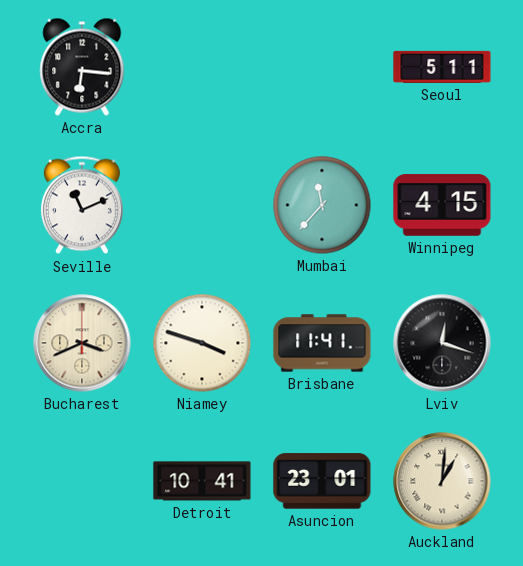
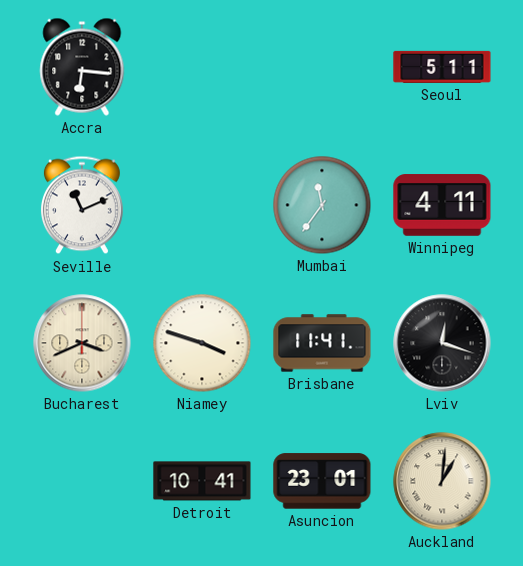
Mumbai: 11:37 -> 11:36 (322, 205)
Winnipeg: 4:15 -> 4:11 (442, 205)
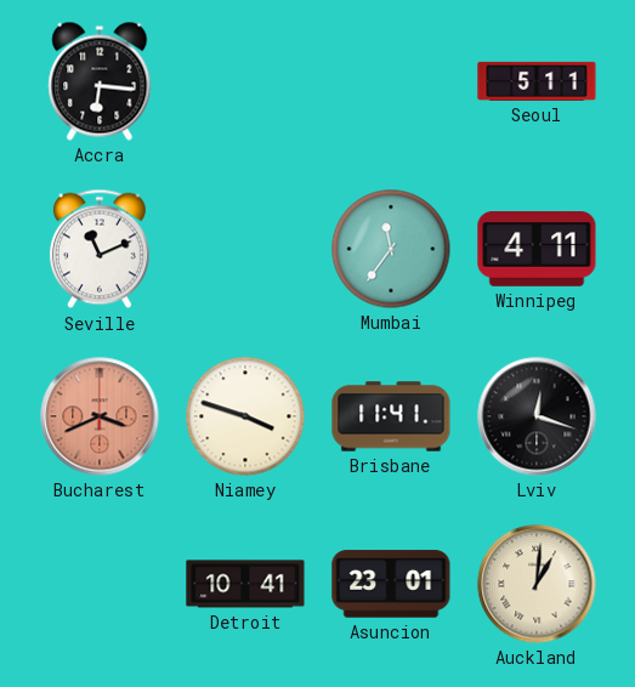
Bucharest dial: cream -> salmon (100, 416)
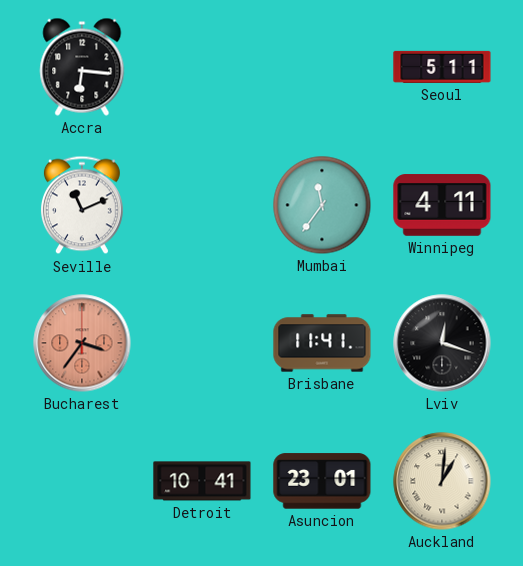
Bucharest: 3:41 -> 3:36 (82, 343)
Niamey: 3:48 -> none (245, 416)
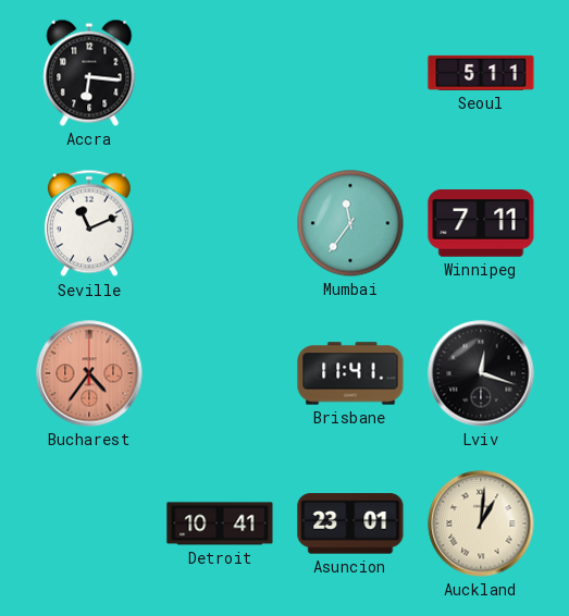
Winnipeg: 4:11 -> 7:11 (481, 223)
Bucharest: 3:36 -> 4:36 (89, 373)
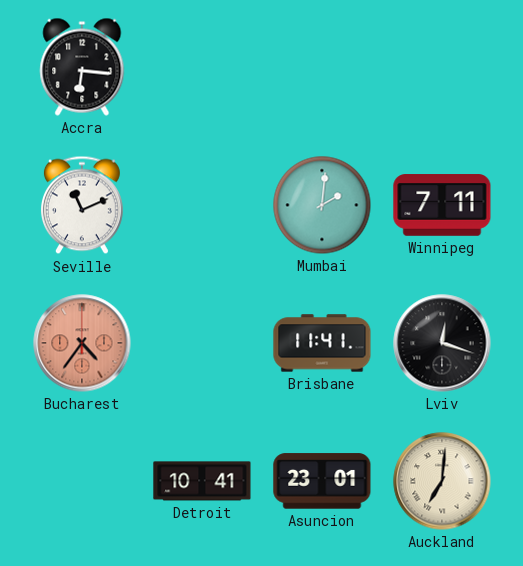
Seoul: 5:11 -> none (481, 73)
Mumbai: 11:36 -> 2:01 (322, 205)
Auckland: 1:01 -> 7:01 (442, 481)
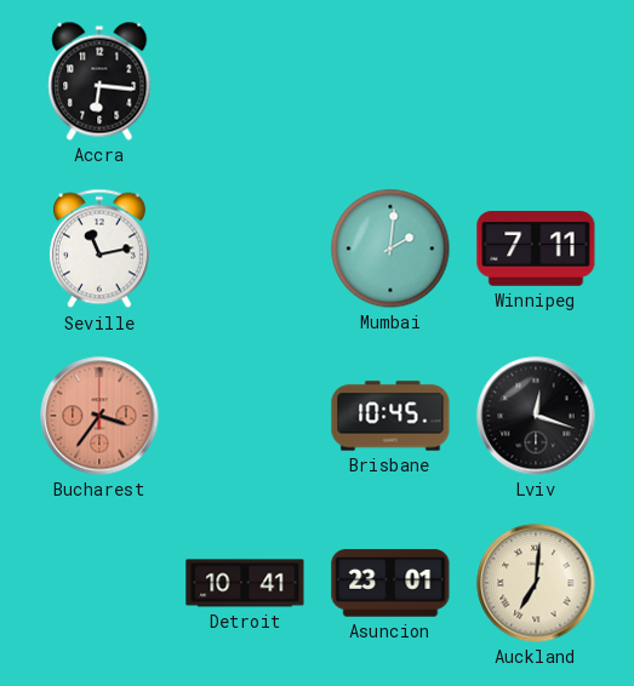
Seville: 11:11 -> 11:13 (99, 248)
Bucharest: 4:36 -> 3:36 (99, 416)
Brisbane: 11:41 -> 10:45 (390, 416)
